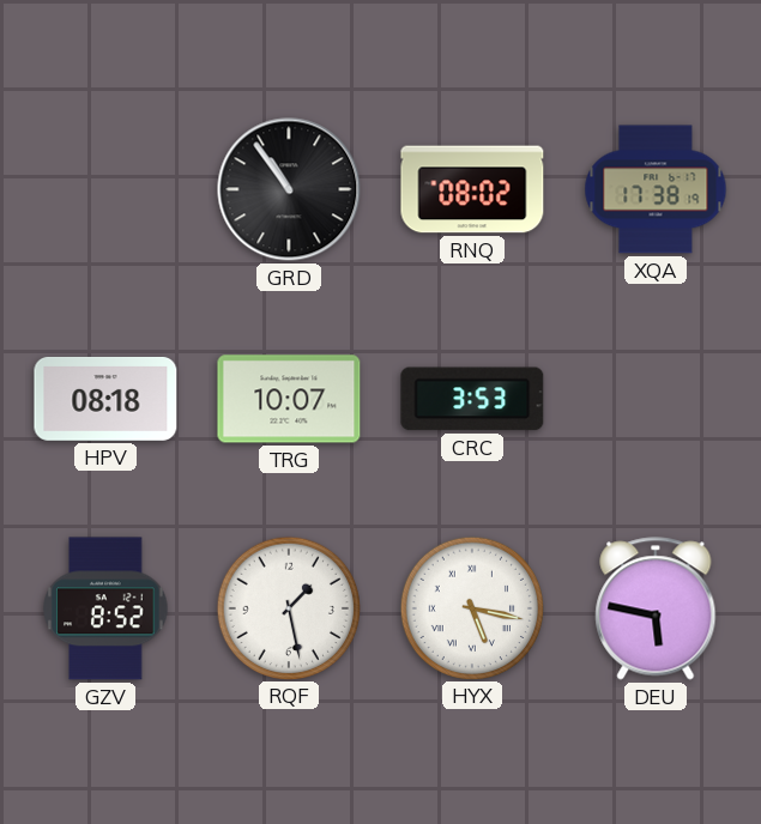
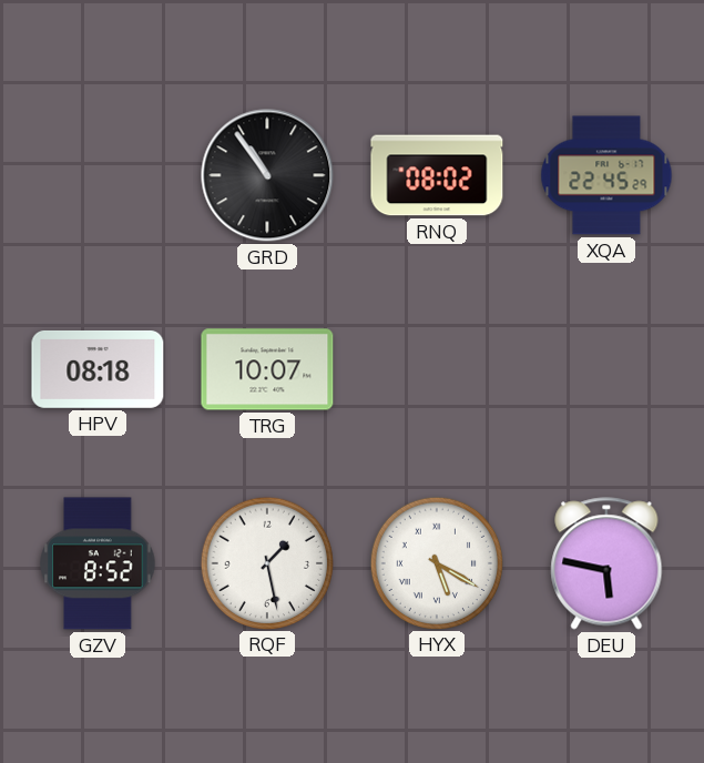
XQA: 17:38 -> 22:45 (606, 175)
CRC: 3:53 -> none (472, 399)
HYX: 5:17 -> 5:20 (436, 562)
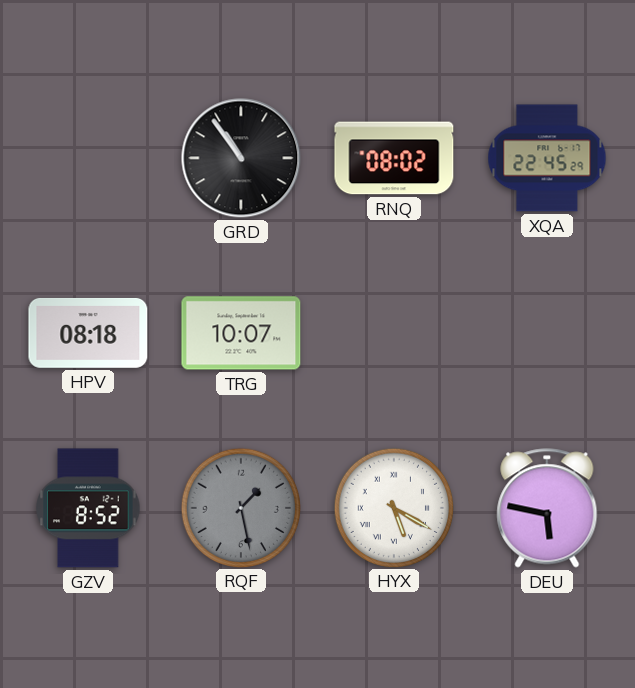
RQF dial: white -> grey (240, 507)
